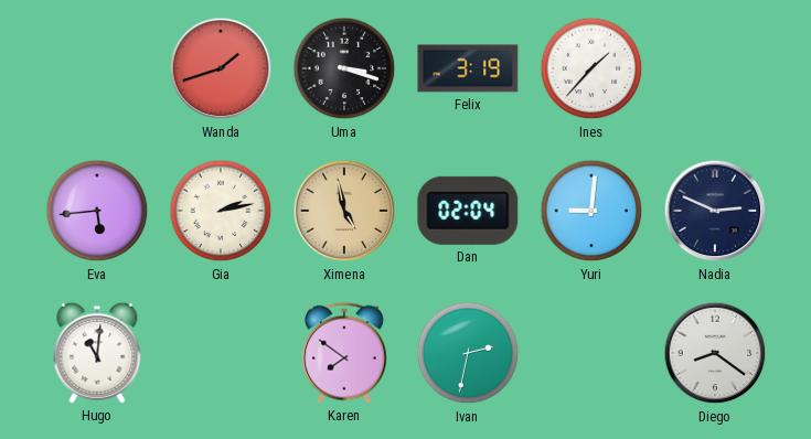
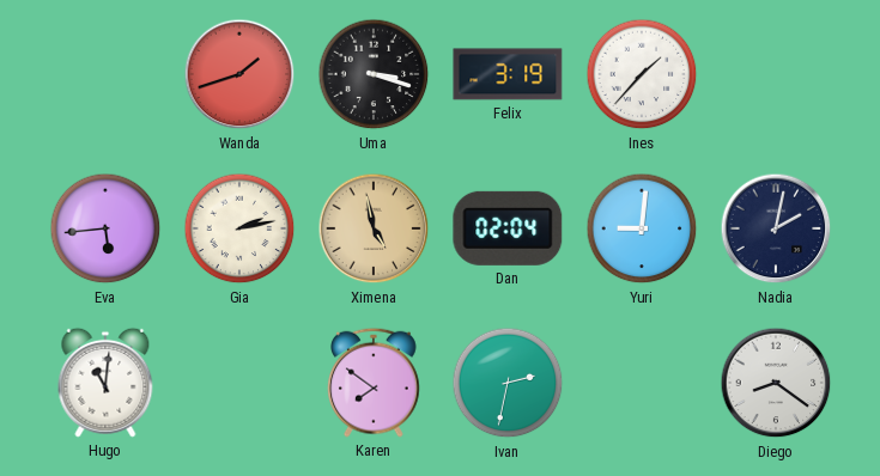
Nadia: 2:49 -> 2:02 (776, 228)
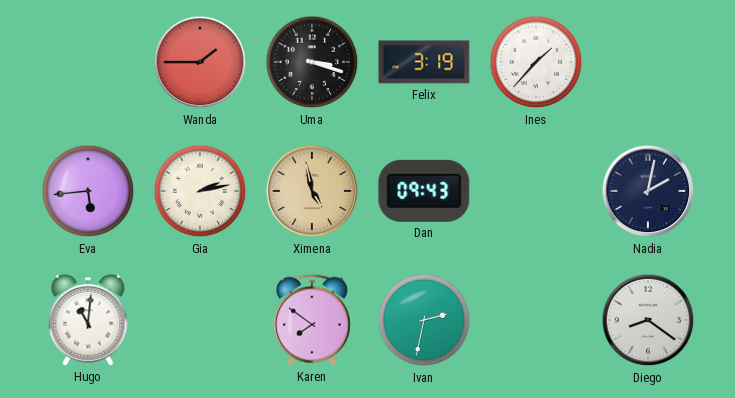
Wanda: 1:42 -> 1:45 (200, 62)
Dan: 02:04 -> 09:43 (424, 191)
Yuri: 9:01 -> none (642, 228)
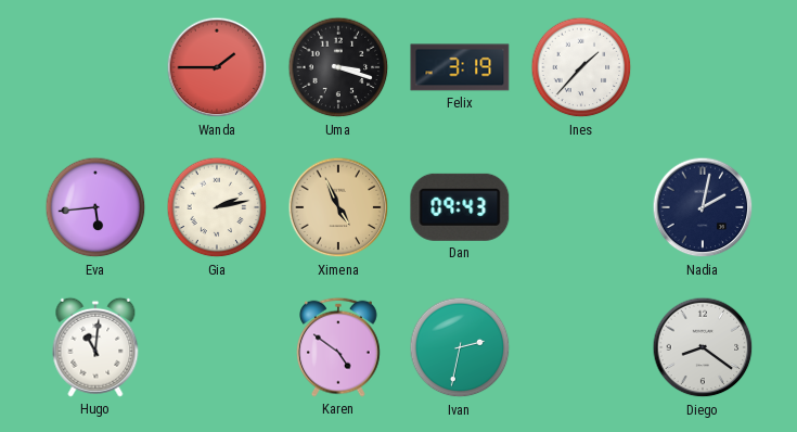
Ximena: 4:58 -> 4:56 (338, 207)
Karen: 7:51 -> 4:51 (339, 347)
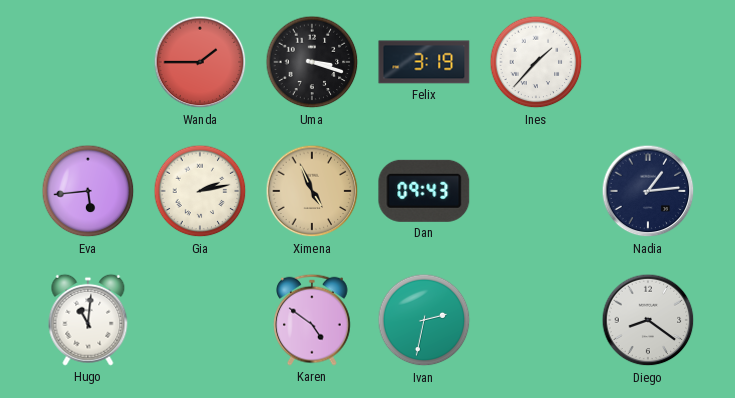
Nadia: 2:02 -> 1:14 (648, 191)
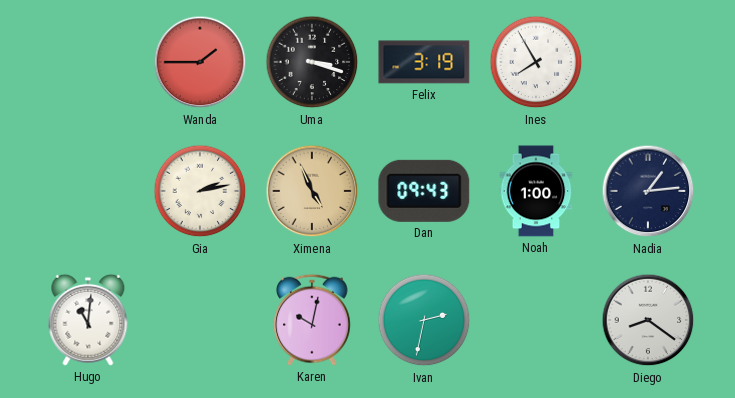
Ines: 1:37 -> 7:55 (536, 62)
Eva: 5:44 -> none (88, 191)
Noah: none -> 1:00 (536, 191)
Karen: 4:51 -> 10:02 (313, 320)
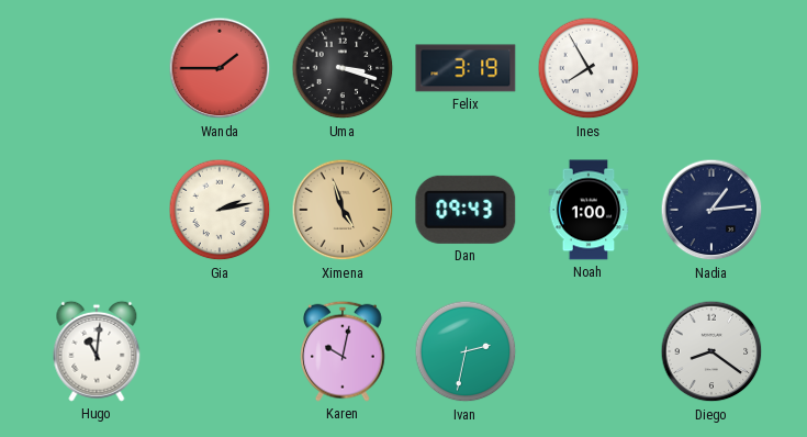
Ximena: 4:56 -> 4:57 (343, 210)
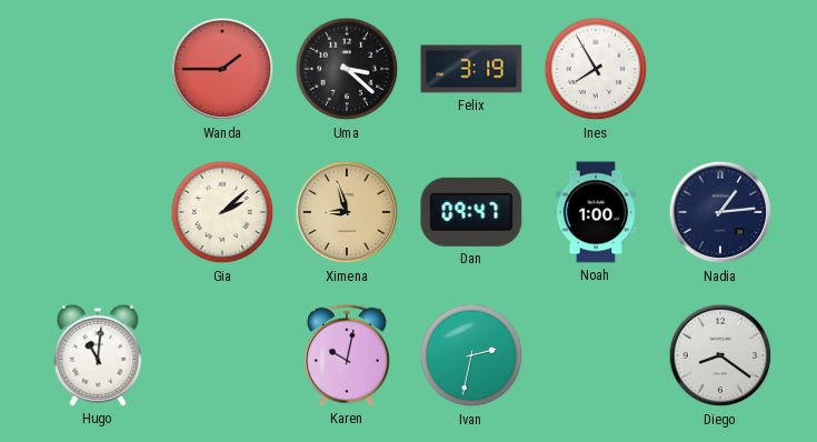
Uma: 3:18 -> 3:22 (347, 69)
Gia: 2:13 -> 2:08 (222, 212)
Ximena: 4:57 -> 8:57 (347, 212)
Dan: 09:43 -> 09:47 (471, 212)
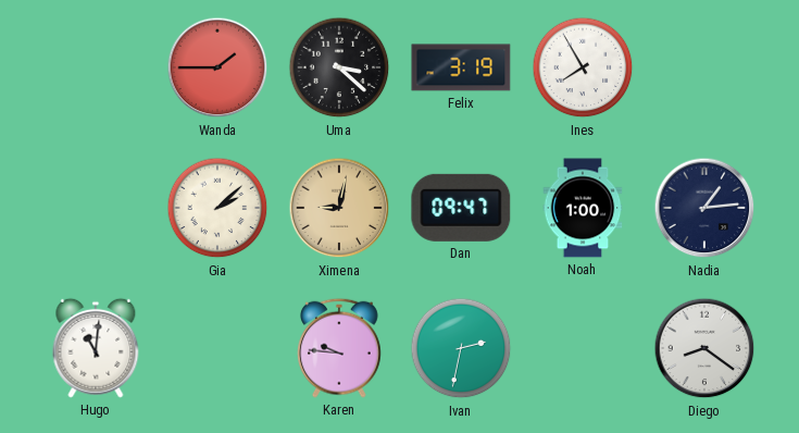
Ximena: 8:57 -> 9:02 (339, 208)
Karen: 10:02 -> 9:46 (340, 348)
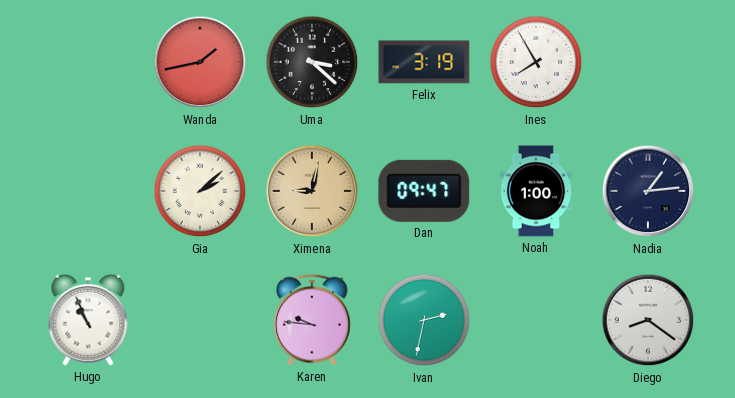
Wanda: 1:45 -> 1:43 (200, 62)
Hugo: 11:01 -> 10:56 (88, 320)
